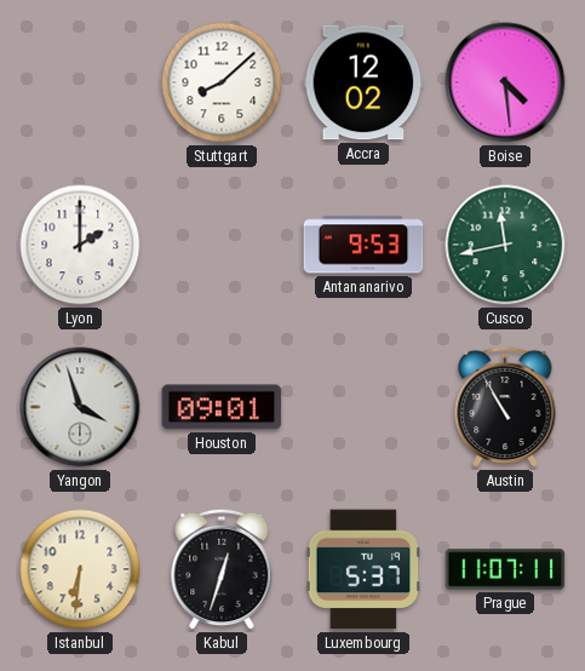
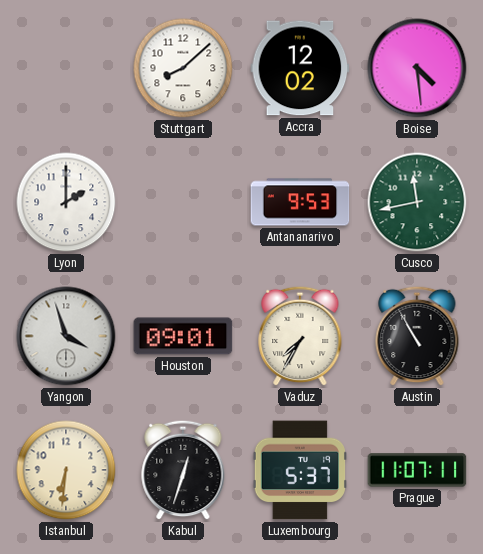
Vaduz: none -> 7:35 (300, 336)
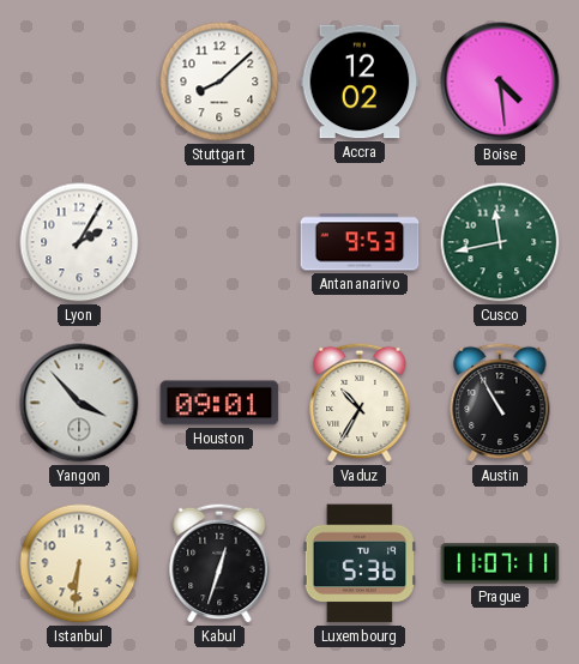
Lyon: 2:00 -> 2:05 (79, 242)
Yangon: 3:57 -> 3:53 (79, 403)
Vaduz: 7:35 -> 10:35 (360, 403)
Luxembourg: 5:37 -> 5:36 (360, 563)
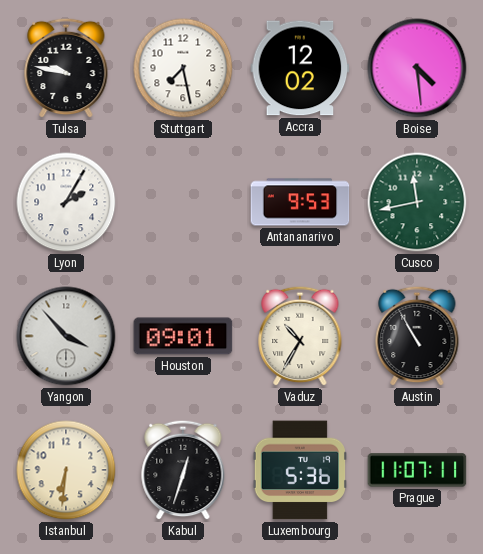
Tulsa: none -> 9:47 (66, 68)
Stuttgart: 8:08 -> 7:28 (183, 68)
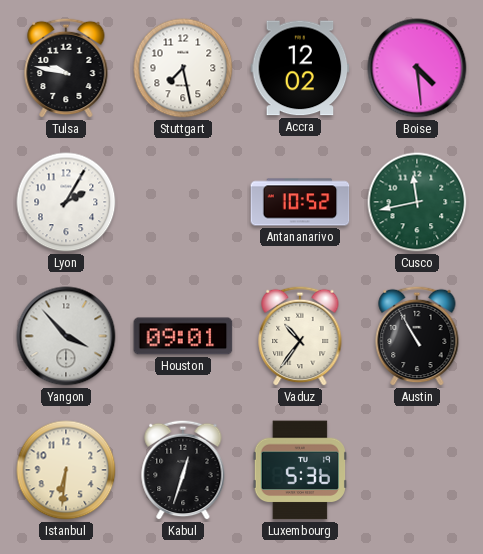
Antananarivo: 9:53 -> 10:52 (300, 202)
Vaduz: 10:35 -> 10:36 (300, 336)
Prague: 11:07 -> none (417, 470)
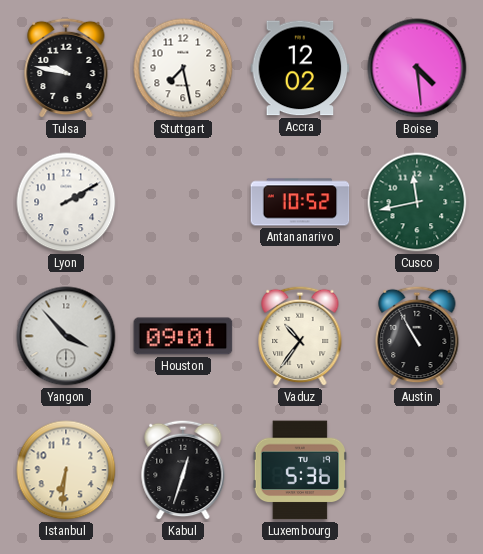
Lyon: 2:05 -> 2:10 (66, 202)
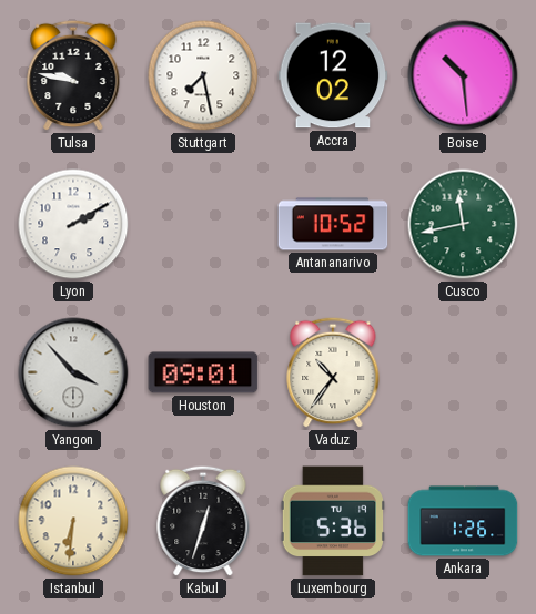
Boise: 4:29 -> 10:29 (463, 75)
Austin: 10:55 -> none (417, 336)
Ankara: none -> 1:26 (463, 521)
